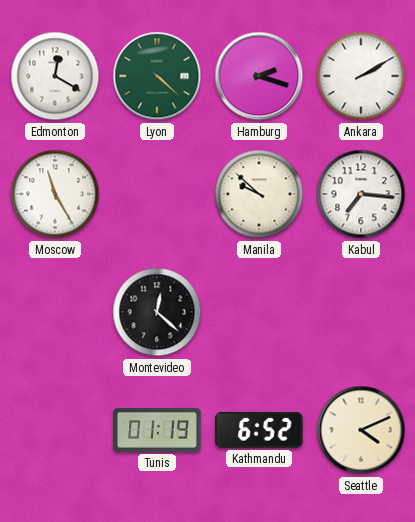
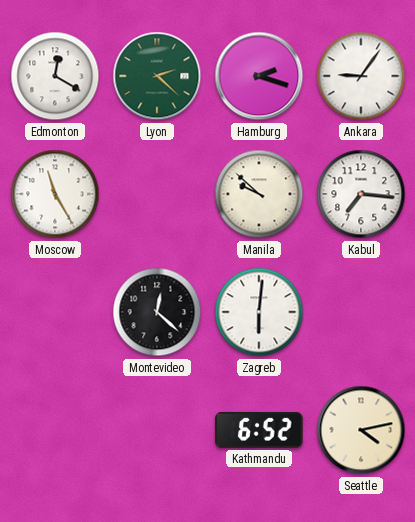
Lyon: 4:22 -> 2:22 (157, 76)
Ankara: 2:10 -> 9:06 (361, 76)
Zagreb: none -> 6:01 (259, 312)
Tunis: 01:19 -> none (157, 430)
Seattle: 4:11 -> 4:13 (361, 430)
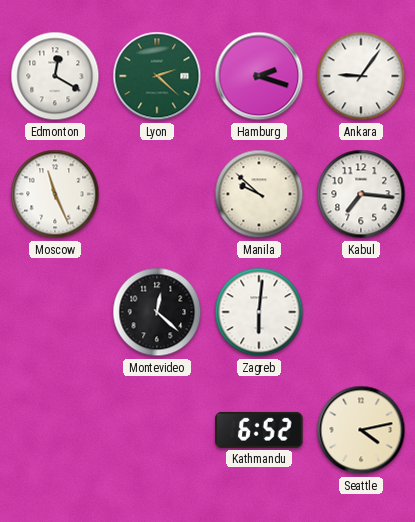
Moscow: 11:25 -> 11:26 (55, 194)
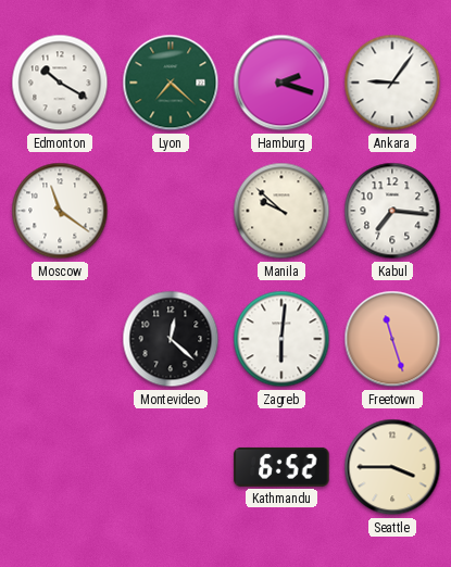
Edmonton: 12:20 -> 10:20 (60, 83)
Lyon: 2:22 -> 7:22 (171, 83)
Moscow: 11:26 -> 11:21 (60, 211)
Freetown: none -> 11:27 (392, 339)
Seattle: 4:13 -> 3:45 (392, 467)
